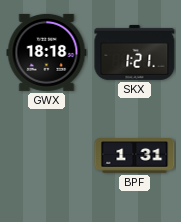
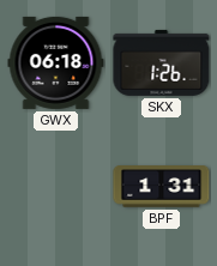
GWX: 18:18 -> 06:18 (56, 62)
SKX: 1:21 -> 1:26 (162, 62)
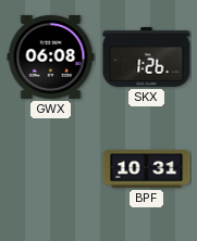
GWX: 06:18 -> 06:08 (51, 56)
BPF: 1:31 -> 10:31 (147, 169)
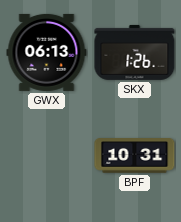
GWX: 06:08 -> 06:13 (47, 52)
